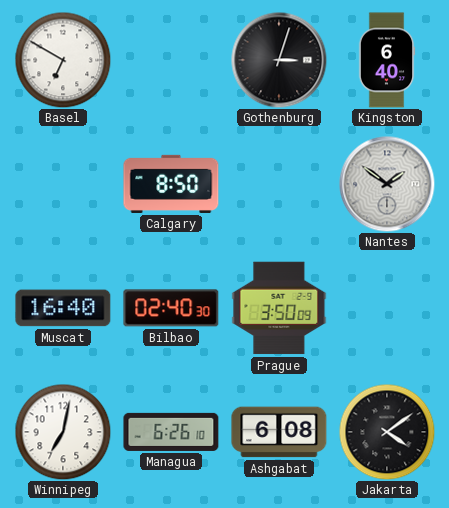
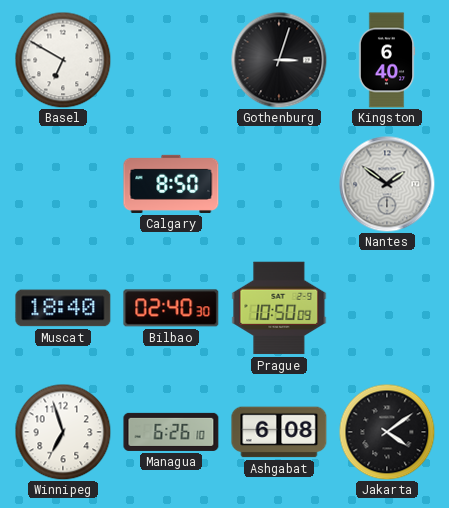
Muscat: 16:40 -> 18:40 (63, 308)
Prague: 3:50 -> 10:50 (279, 308)
Winnipeg: 7:02 -> 6:57 (63, 432)
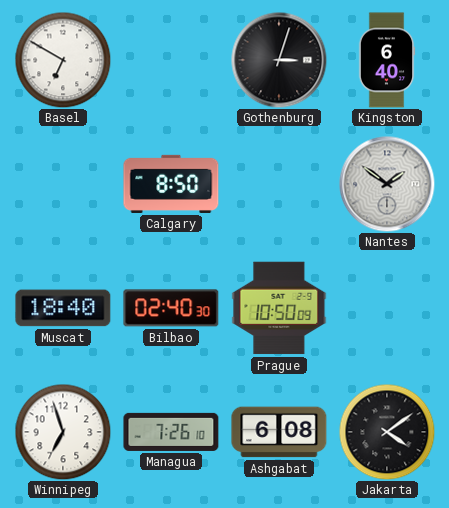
Managua: 6:26 -> 7:26 (171, 432)
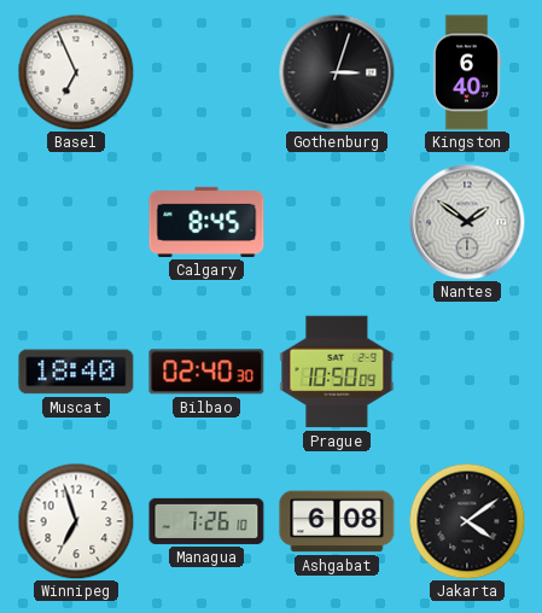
Basel: 6:50 -> 6:56 (76, 72)
Calgary: 8:50 -> 8:45 (206, 222)
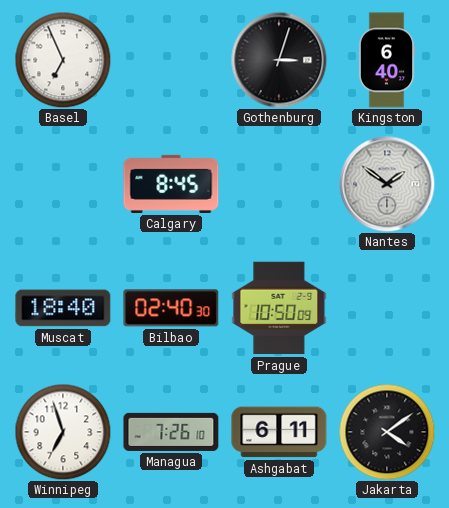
Ashgabat: 6:08 -> 6:11 (279, 432)
